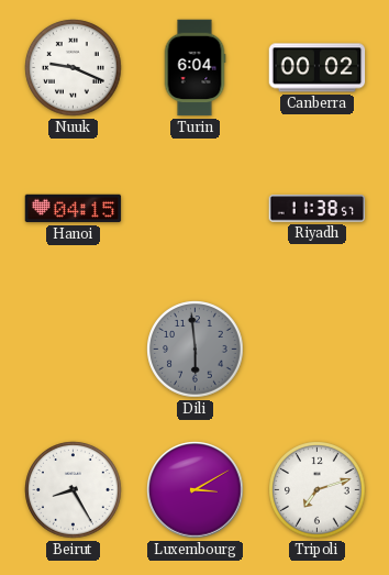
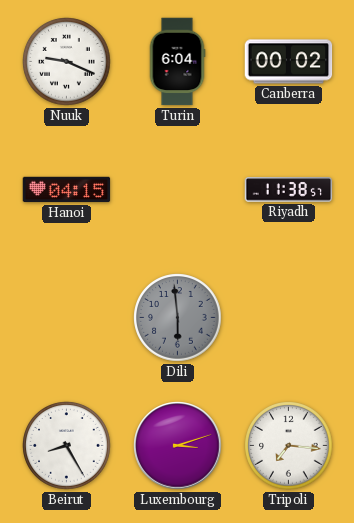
Luxembourg: 3:10 -> 3:12 (178, 446)
Tripoli: 7:12 -> 7:16 (289, 446)
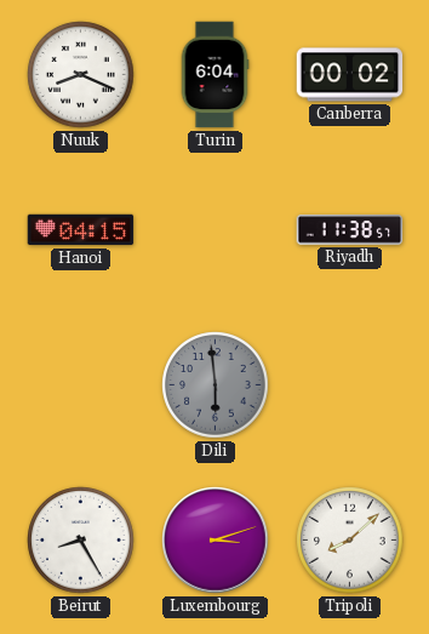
Nuuk: 9:19 -> 8:19 (81, 75)
Tripoli: 7:16 -> 8:08 (350, 541)
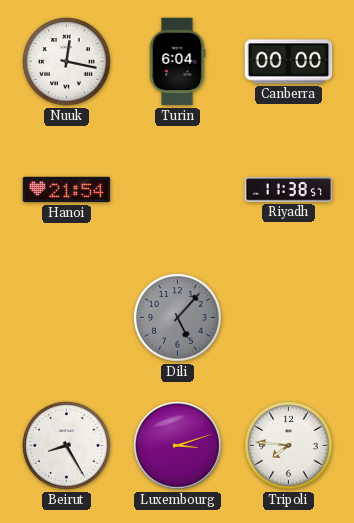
Nuuk: 8:19 -> 12:17 (67, 62)
Canberra: 00:02 -> 00:00 (289, 62)
Hanoi: 04:15 -> 21:54 (67, 190)
Dili: 5:59 -> 5:07 (178, 318)
Tripoli: 8:08 -> 7:46 (289, 446)
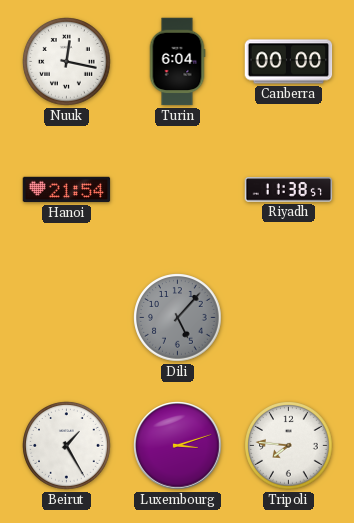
Beirut: 8:25 -> 1:25 (67, 446)
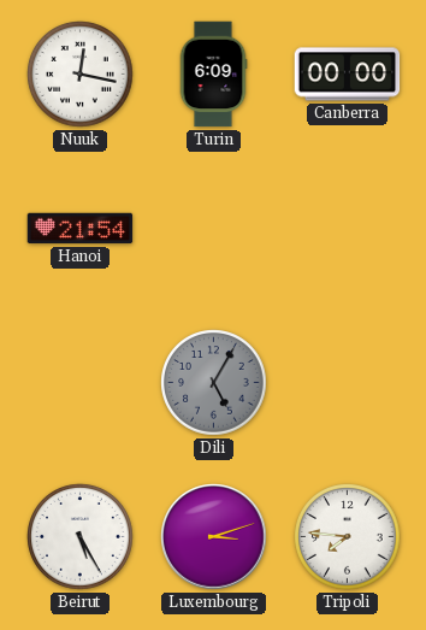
Turin: 6:04 -> 6:09 (213, 75)
Riyadh: 11:38 -> none (289, 190)
Dili: 5:07 -> 5:05 (214, 383)
Beirut: 1:25 -> 5:25 (81, 537)
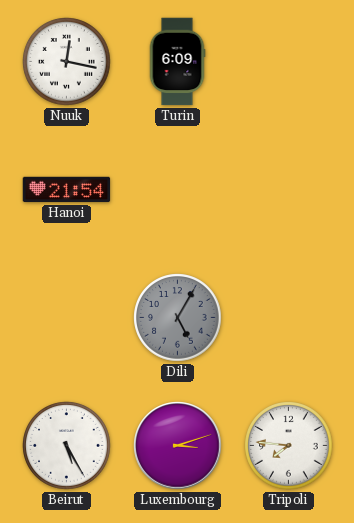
Canberra: 00:00 -> none (348, 75)
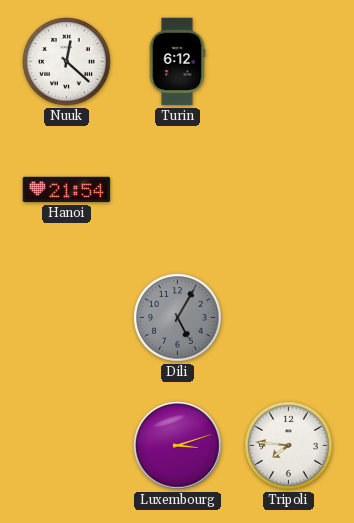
Nuuk: 12:17 -> 12:22 (67, 62)
Turin: 6:09 -> 6:12 (177, 62)
Beirut: 5:25 -> none (67, 446)
